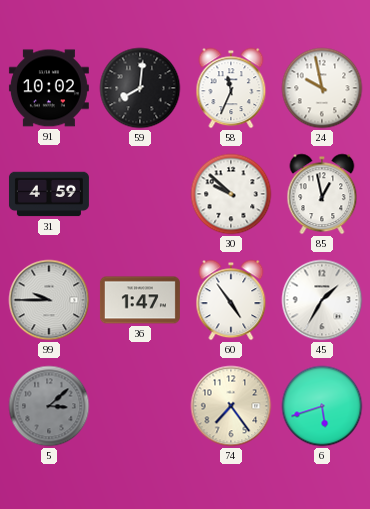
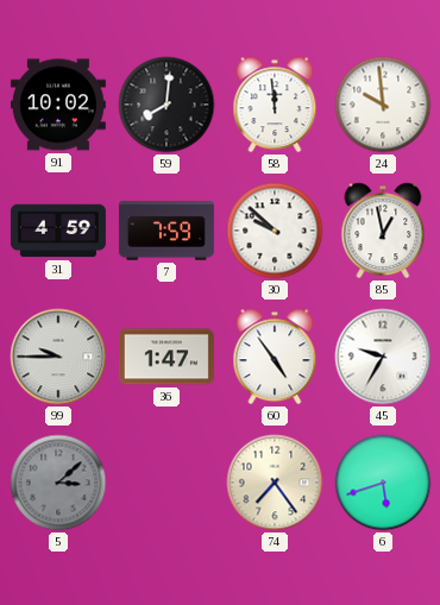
58: 11:34 -> 11:59 (275, 105)
24: 9:58 -> 9:59 (383, 105)
7: none -> 7:59 (166, 231)
45: 1:35 -> 9:35 (383, 357)
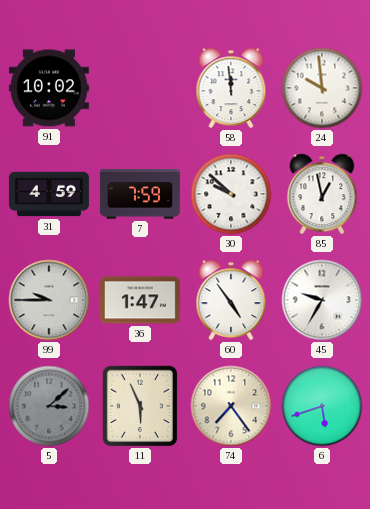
59: 8:01 -> none (166, 105)
11: none -> 5:56 (140, 406)
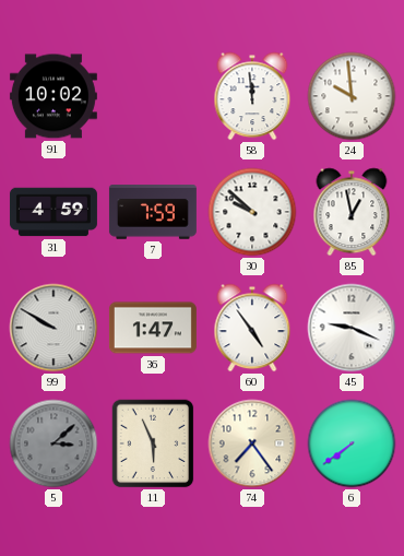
99: 9:45 -> 9:50 (54, 328)
45: 9:35 -> 9:19 (352, 328)
6: 5:42 -> 7:39 (352, 443)
